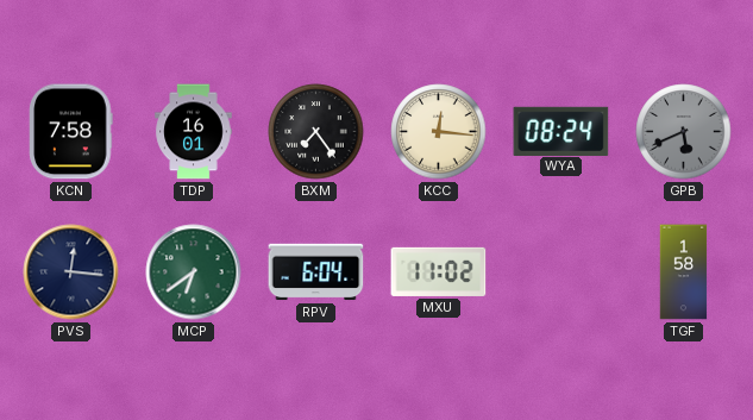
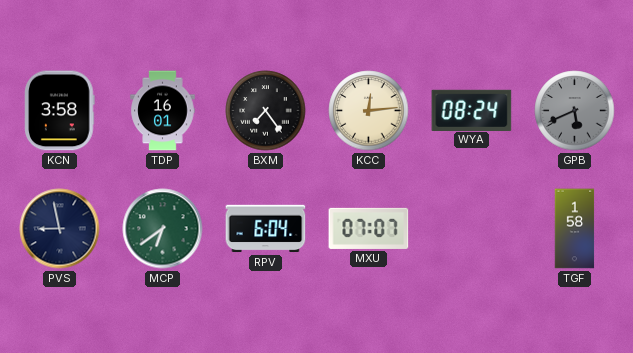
KCN: 7:58 -> 3:58 (60, 111)
KCC: 12:16 -> 12:14 (369, 111)
PVS: 12:16 -> 8:58 (60, 229)
MXU: 11:02 -> 07:07 (369, 228)
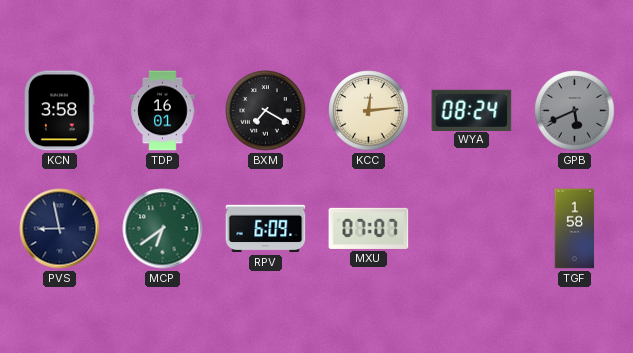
BXM: 7:24 -> 7:20 (266, 111)
RPV: 6:04 -> 6:09 (266, 229)
